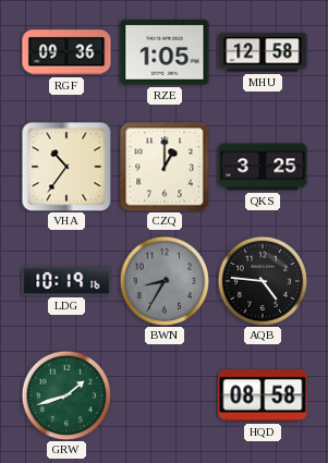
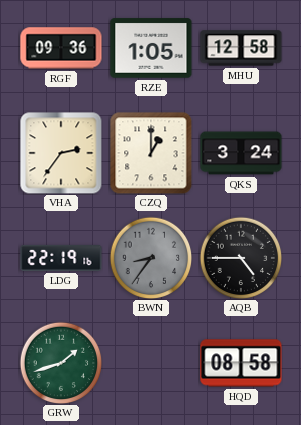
VHA: 10:36 -> 2:36 (61, 153)
QKS: 3:25 -> 3:24 (241, 153)
LDG: 10:19 -> 22:19 (61, 258)
BWN: 8:35 -> 8:36 (151, 258)
AQB: 4:46 -> 4:45 (241, 258)
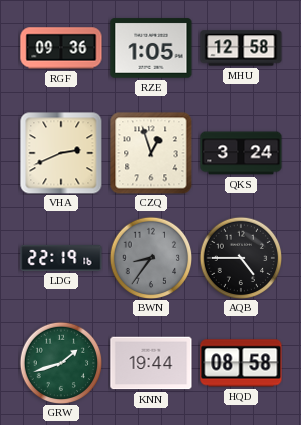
VHA: 2:36 -> 2:41 (61, 153)
CZQ: 1:00 -> 12:57 (151, 153)
KNN: none -> 19:44 (151, 363)
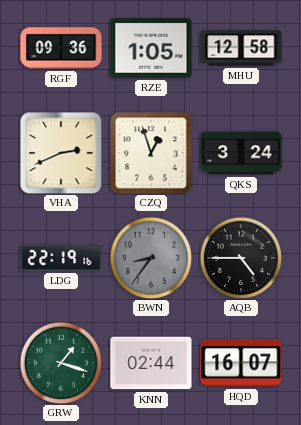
GRW: 1:42 -> 1:18 (61, 363)
KNN: 19:44 -> 02:44 (151, 363)
HQD: 08:58 -> 16:07 (241, 363)
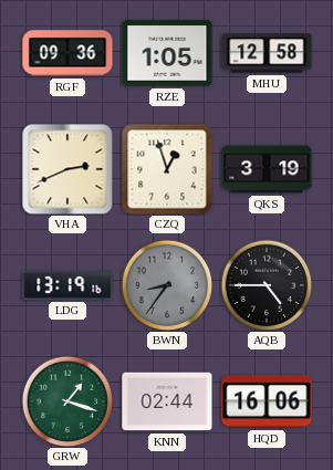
QKS: 3:24 -> 3:19 (267, 169)
LDG: 22:19 -> 13:19 (67, 285)
HQD: 16:07 -> 16:06 (267, 401)
